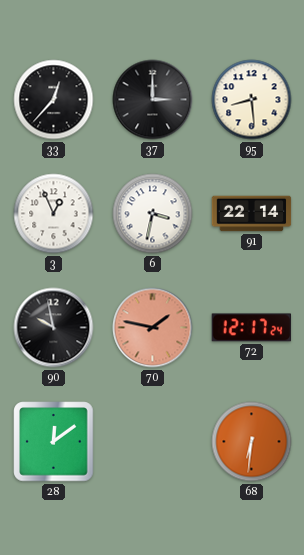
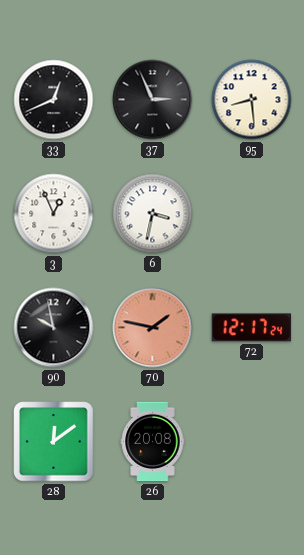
33: 12:37 -> 12:41 (54, 100)
37: 3:00 -> 2:56 (153, 100)
91: 22:14 -> none (252, 214)
26: none -> 20:08 (153, 442)
68: 6:31 -> none (252, 442)
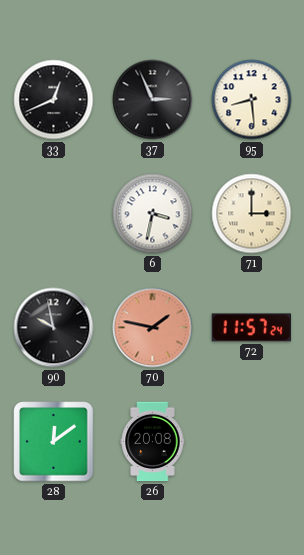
3: 12:56 -> none (54, 214)
71: none -> 3:00 (252, 214)
72: 12:17 -> 11:57 (251, 328)
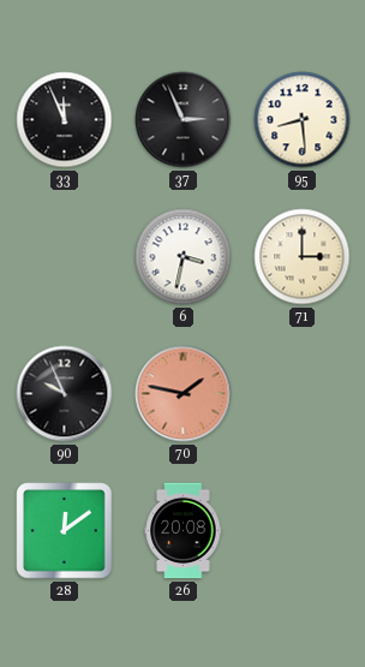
33: 12:41 -> 11:56 (65, 120)
90: 9:58 -> 9:56 (65, 394)
72: 11:57 -> none (251, 328)
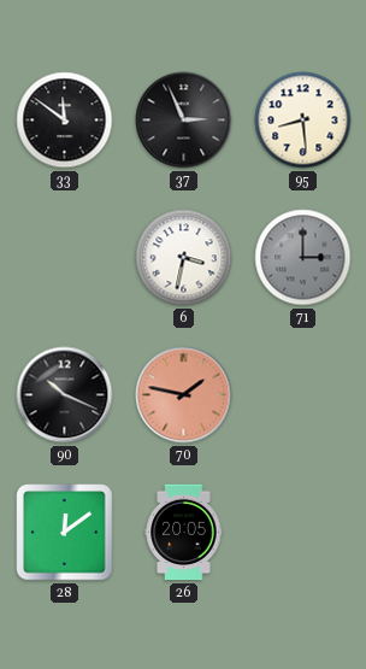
33: 11:56 -> 11:51 (65, 121)
71 dial: cream -> grey (303, 258)
90: 9:56 -> 10:19 (65, 395)
26: 20:08 -> 20:05 (184, 533)
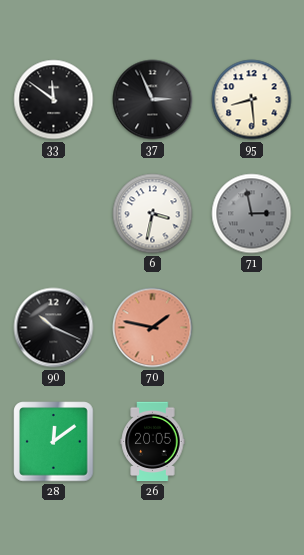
71: 3:00 -> 2:58 (252, 214)
